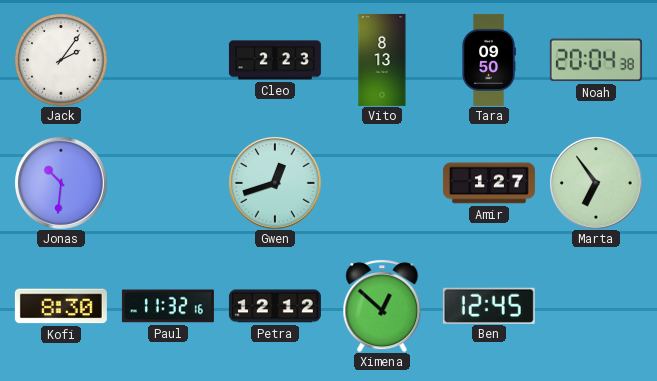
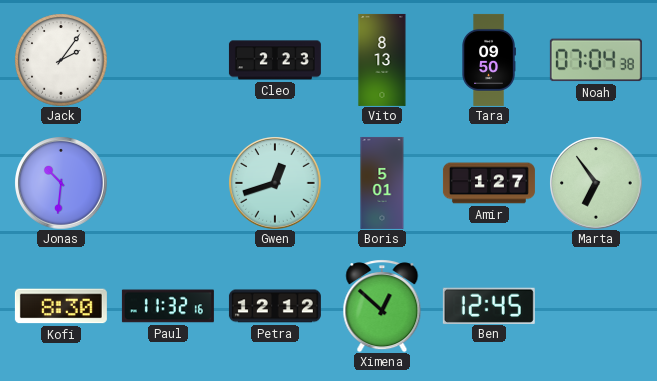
Noah: 20:04 -> 07:04 (596, 60)
Boris: none -> 5:01 (382, 183)
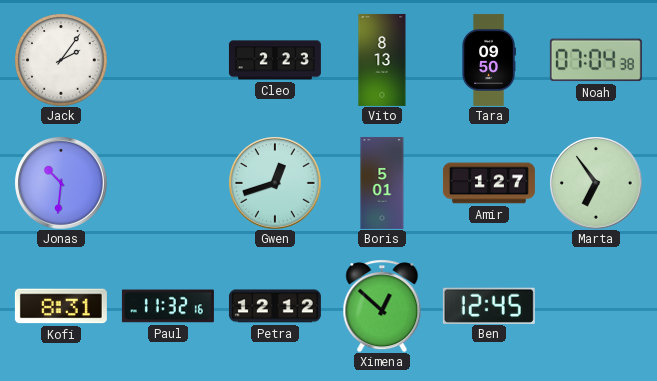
Kofi: 8:30 -> 8:31 (61, 306)
